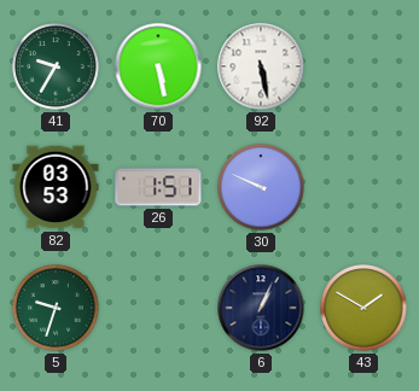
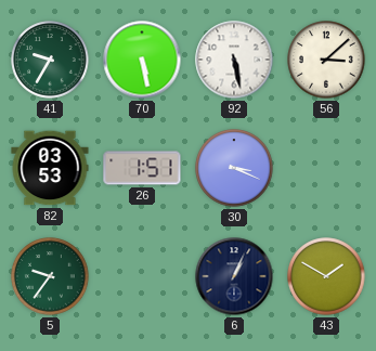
56: none -> 3:08 (326, 60)
30: 9:49 -> 3:19 (234, 168)
5: 9:33 -> 9:36 (50, 276)
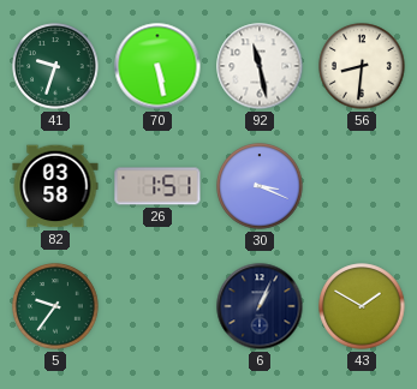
41: 9:35 -> 9:33 (55, 66)
92: 5:28 -> 11:28 (260, 66)
56: 3:08 -> 8:31 (362, 66)
82: 03:53 -> 03:58 (55, 186)
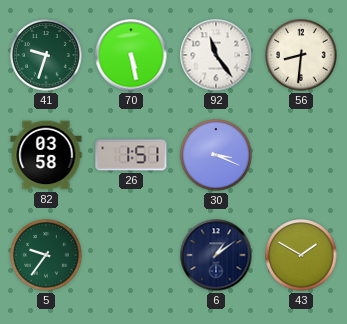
92: 11:28 -> 11:24 (216, 55)
6: 1:04 -> 1:09 (216, 255)
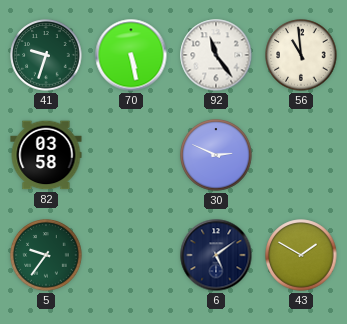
56: 8:31 -> 10:59 (301, 55)
26: 1:51 -> none (131, 155)
30: 3:19 -> 2:49 (216, 155)
6: 1:09 -> 5:09 (216, 255)
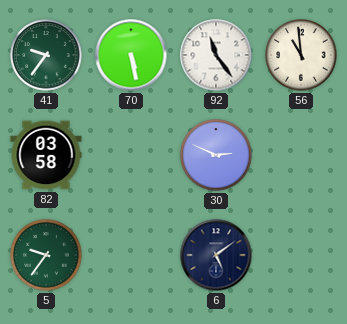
41: 9:33 -> 9:36 (46, 55)
43: 1:50 -> none (301, 255)
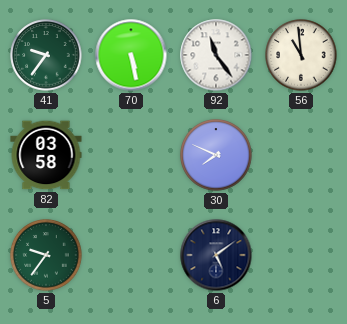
30: 2:49 -> 7:49 (216, 155)
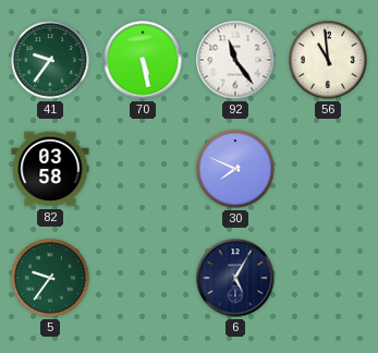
6: 5:09 -> 5:05 (235, 278)
